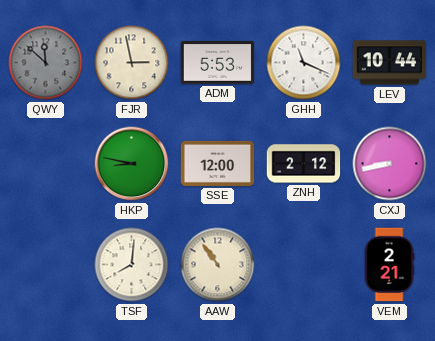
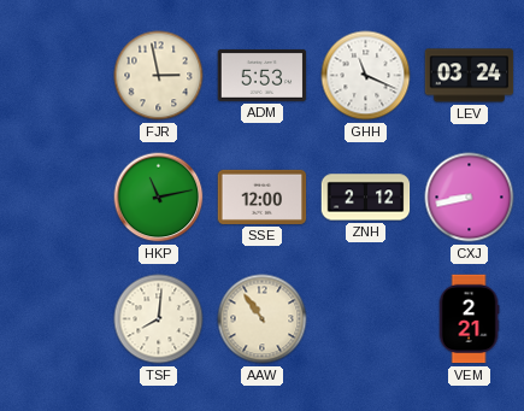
QWY: 11:52 -> none (46, 63)
LEV: 10:44 -> 03:24 (470, 76)
HKP: 8:47 -> 11:13 (159, 198)
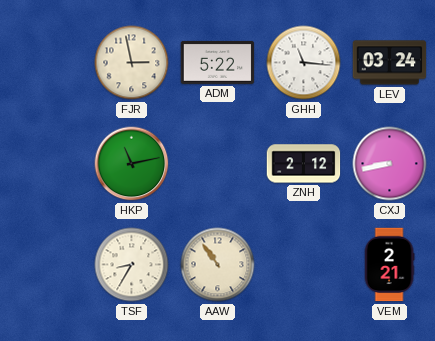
ADM: 5:53 -> 5:22 (218, 62)
GHH: 11:19 -> 11:16 (304, 63)
SSE: 12:00 -> none (263, 196)
TSF: 8:01 -> 8:35 (132, 265)
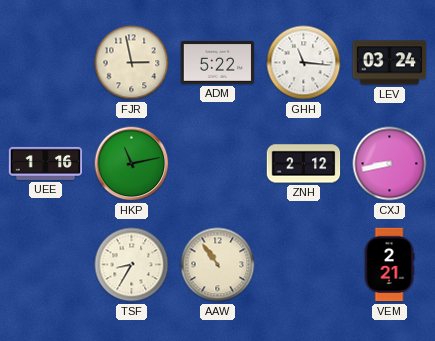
UEE: none -> 1:16 (46, 163)
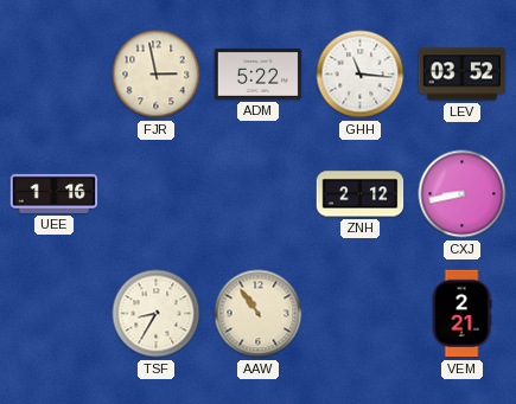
LEV: 03:24 -> 03:52 (463, 75)
HKP: 11:13 -> none (132, 164)
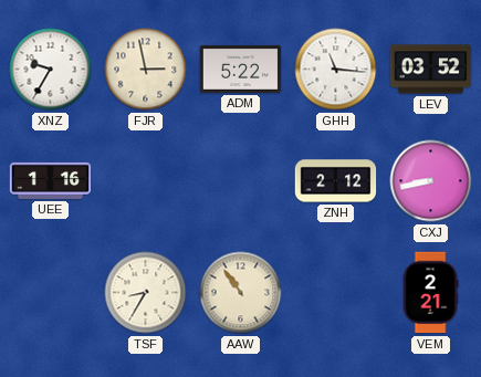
XNZ: none -> 9:35 (51, 70)
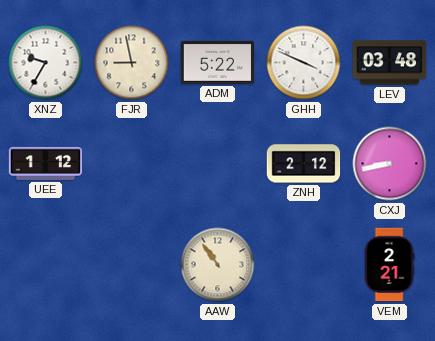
FJR: 2:58 -> 8:58 (132, 63)
GHH: 11:16 -> 3:49 (304, 63)
LEV: 03:52 -> 03:48 (390, 63)
UEE: 1:16 -> 1:12 (46, 163)
TSF: 8:35 -> none (146, 293)
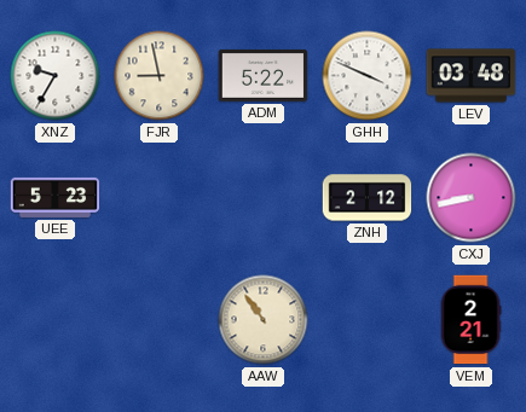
UEE: 1:12 -> 5:23 (56, 197)
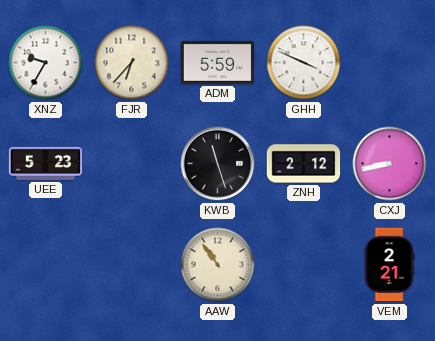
FJR: 8:58 -> 6:37 (132, 63)
ADM: 5:22 -> 5:59 (218, 62)
LEV: 03:48 -> none (472, 76)
KWB: none -> 11:27 (218, 164)
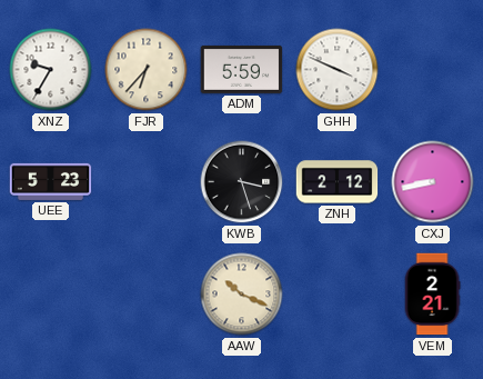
KWB: 11:27 -> 3:27 (242, 182)
AAW: 10:54 -> 10:19 (242, 295)
